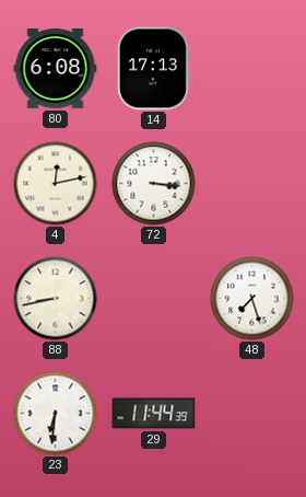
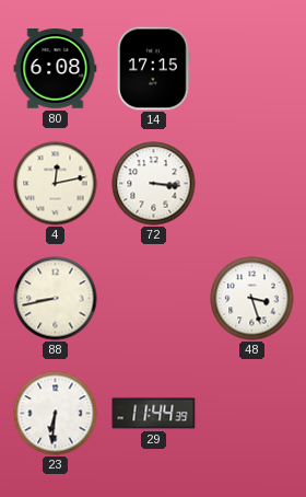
14: 17:13 -> 17:15 (154, 69)
48: 7:27 -> 3:27 (252, 299)
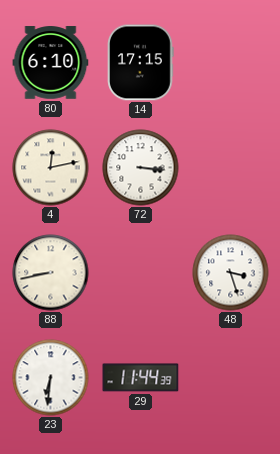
80: 6:08 -> 6:10 (51, 63)
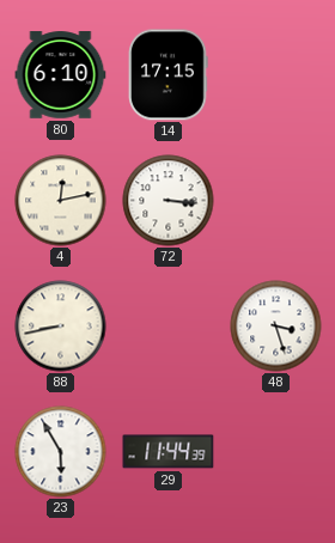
23: 6:31 -> 5:55 (61, 452)
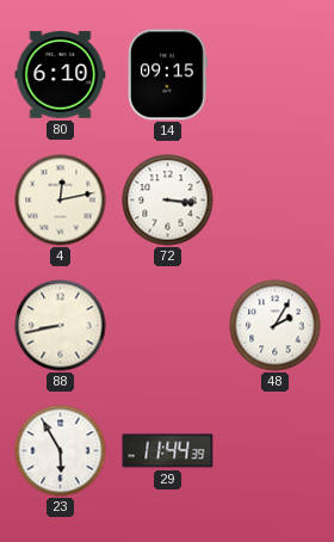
14: 17:15 -> 09:15 (168, 75)
48: 3:27 -> 2:05 (276, 326)
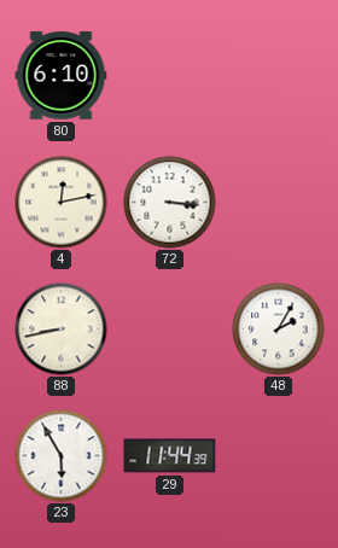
14: 09:15 -> none (168, 75)
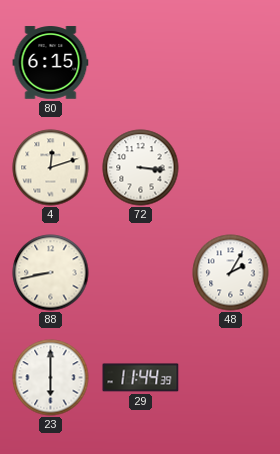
80: 6:10 -> 6:15 (51, 63)
4: 12:13 -> 12:12 (51, 168)
23: 5:55 -> 6:00 (51, 378)
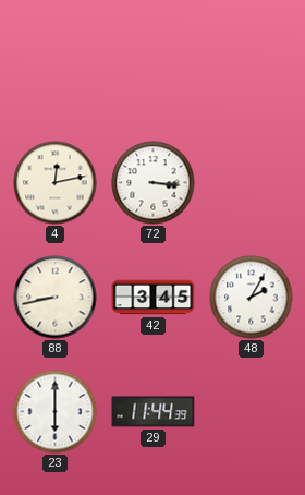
80: 6:15 -> none (51, 63)
4: 12:12 -> 12:13 (56, 183)
42: none -> 3:45 (154, 298)
